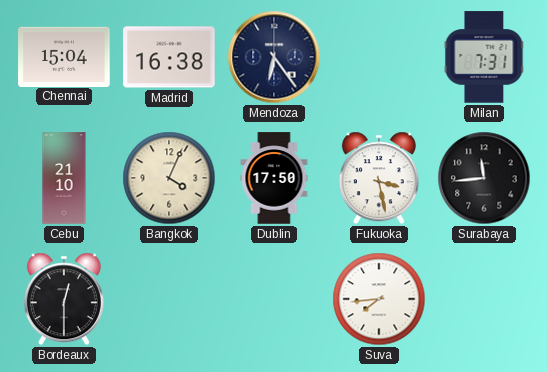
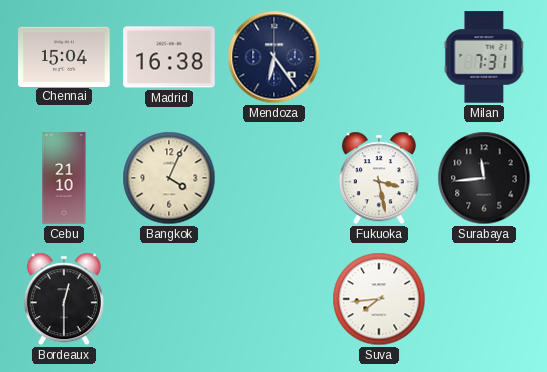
Dublin: 17:50 -> none (274, 178)
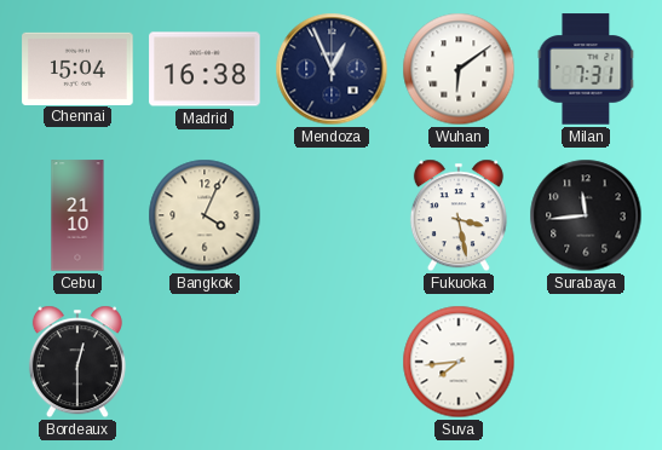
Mendoza: 6:24 -> 12:56 (332, 69)
Wuhan: none -> 6:09 (459, 69)
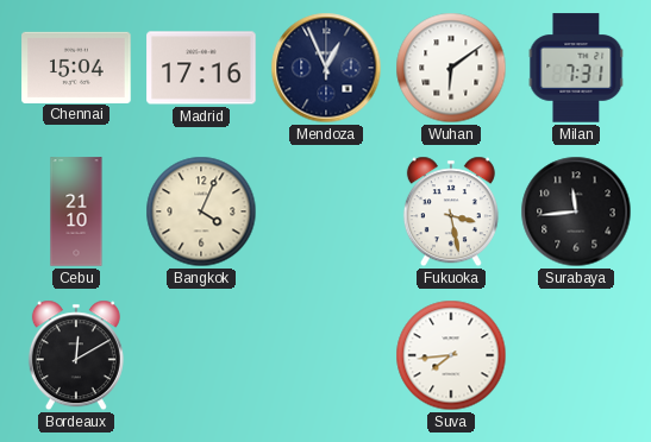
Madrid: 16:38 -> 17:16 (201, 68)
Bordeaux: 12:30 -> 12:10 (76, 355)
